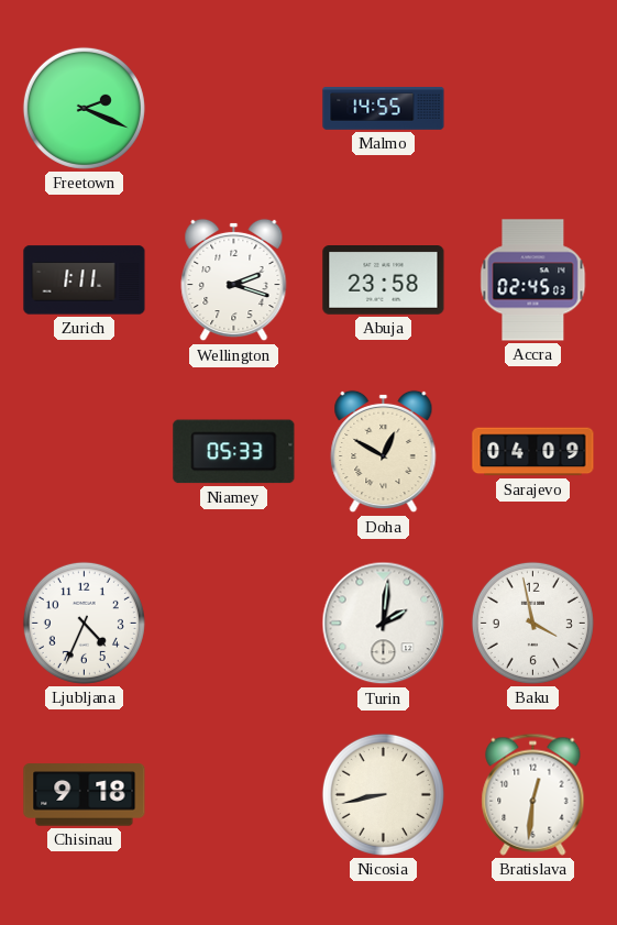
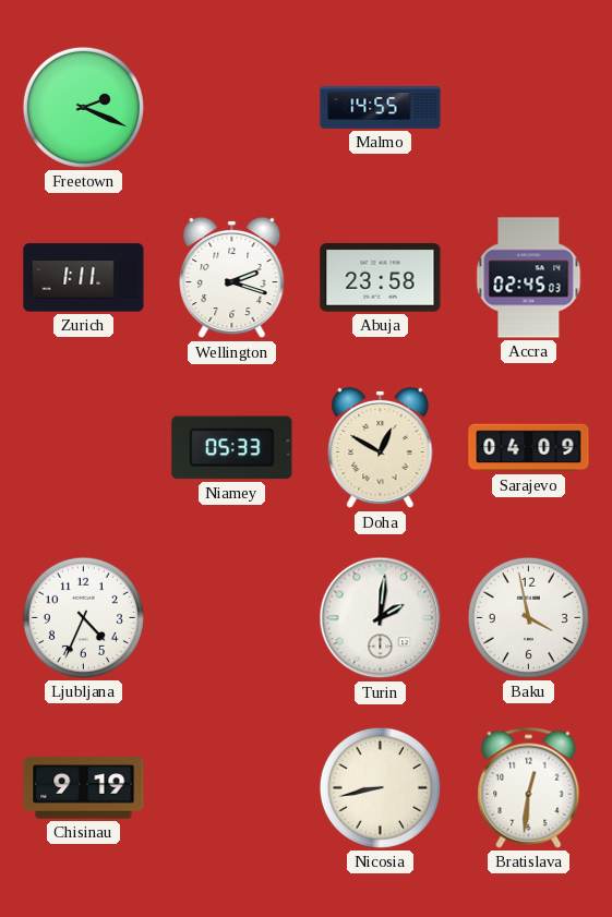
Chisinau: 9:18 -> 9:19 (84, 788)
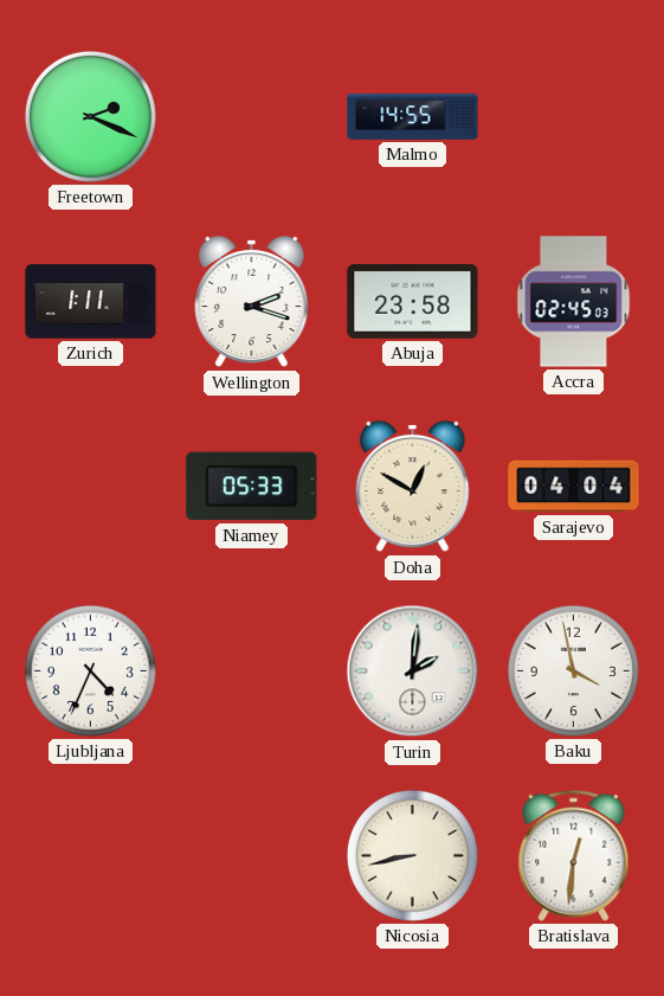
Sarajevo: 04:09 -> 04:04 (574, 487)
Chisinau: 9:19 -> none (84, 788)
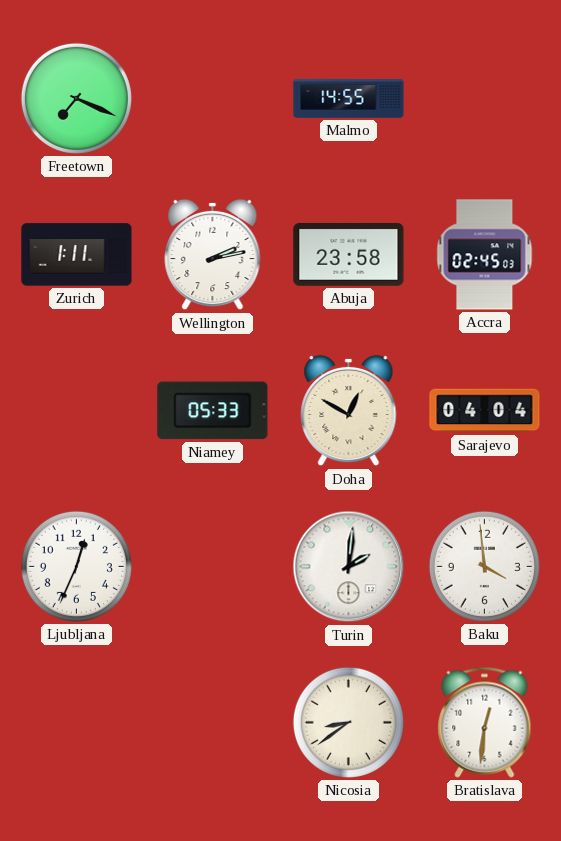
Freetown: 2:19 -> 7:19 (76, 98)
Wellington: 2:18 -> 2:13 (213, 255)
Ljubljana: 4:34 -> 12:34 (76, 566)
Baku: 3:58 -> 3:59 (484, 566)
Nicosia: 8:43 -> 8:39 (348, 722)
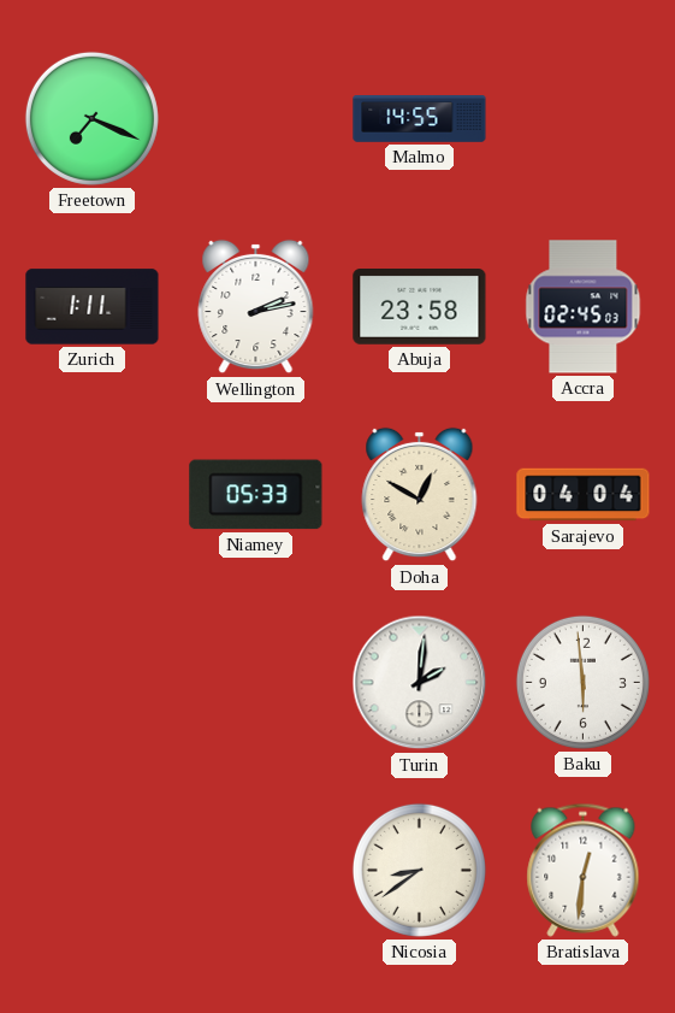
Ljubljana: 12:34 -> none (76, 566)
Baku: 3:59 -> 5:59 (582, 682)
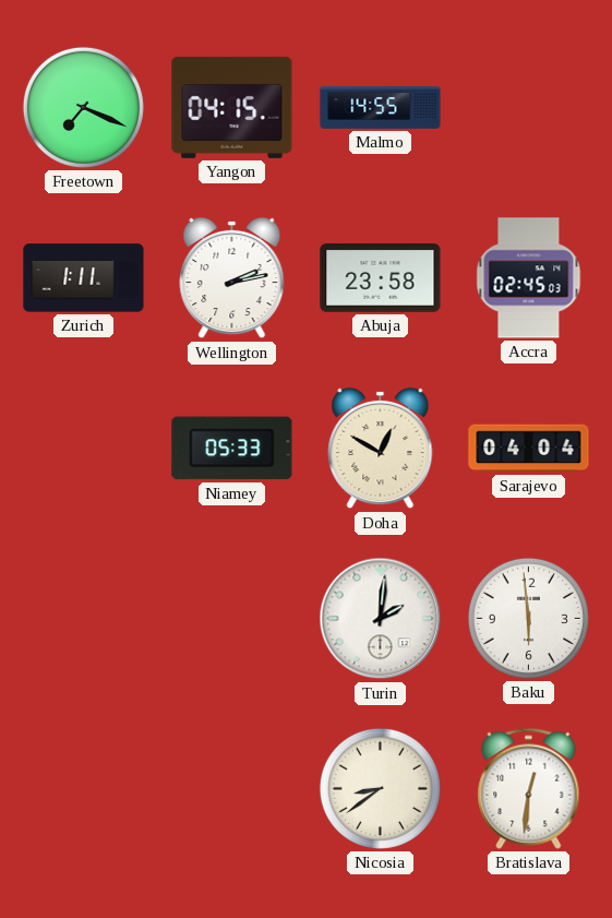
Yangon: none -> 04:15 (232, 107)
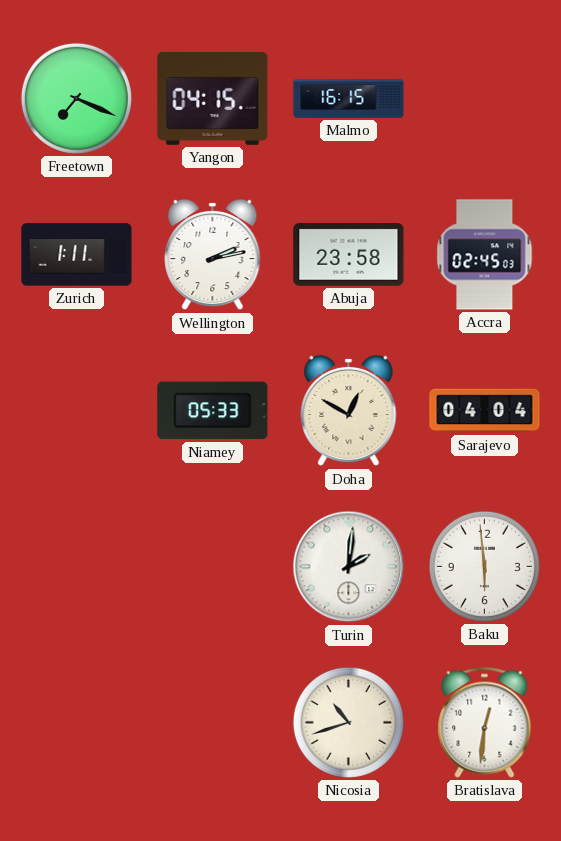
Malmo: 14:55 -> 16:15 (349, 99)
Nicosia: 8:39 -> 10:42 (348, 722)
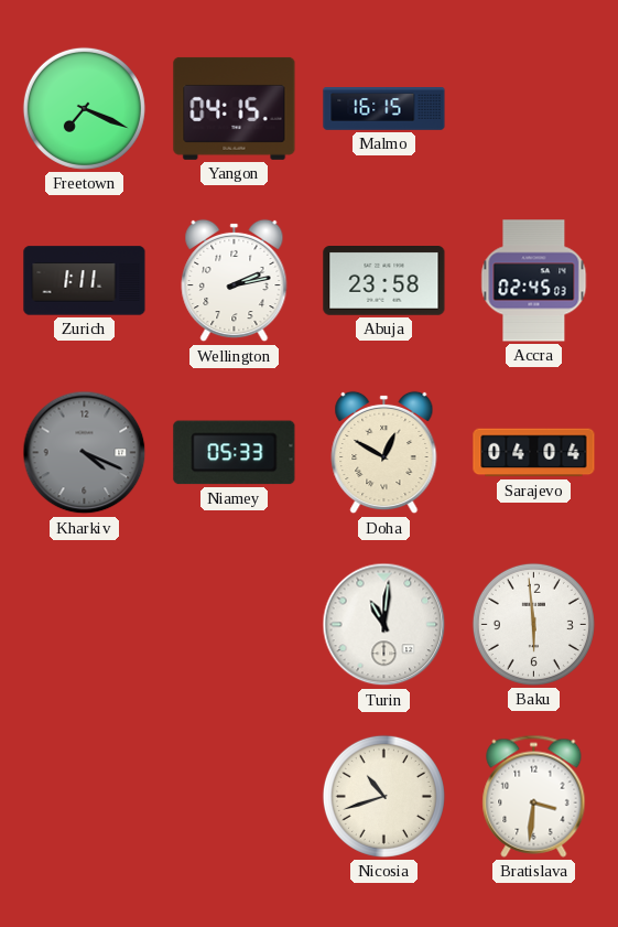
Kharkiv: none -> 4:19 (85, 453)
Turin: 2:01 -> 11:01 (384, 625)
Bratislava: 12:31 -> 3:31 (534, 796)
